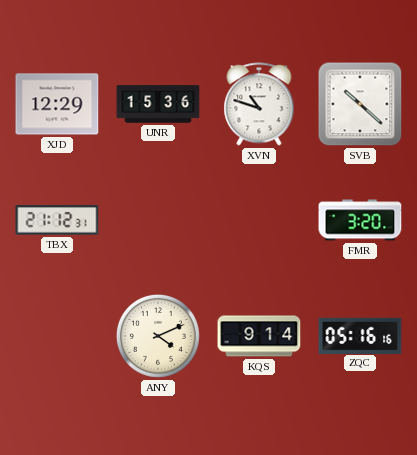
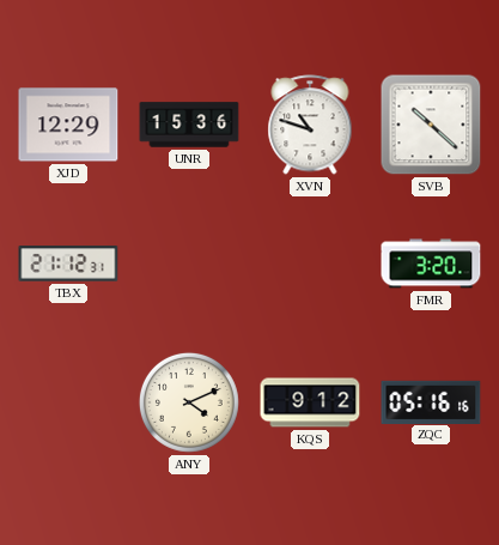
KQS: 9:14 -> 9:12 (310, 402)
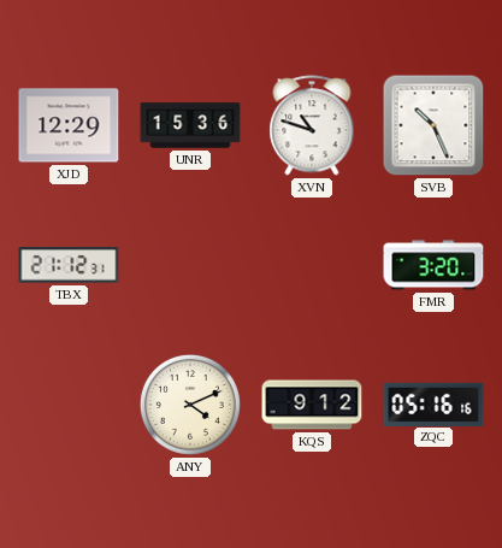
SVB: 10:22 -> 10:26 (433, 125)
